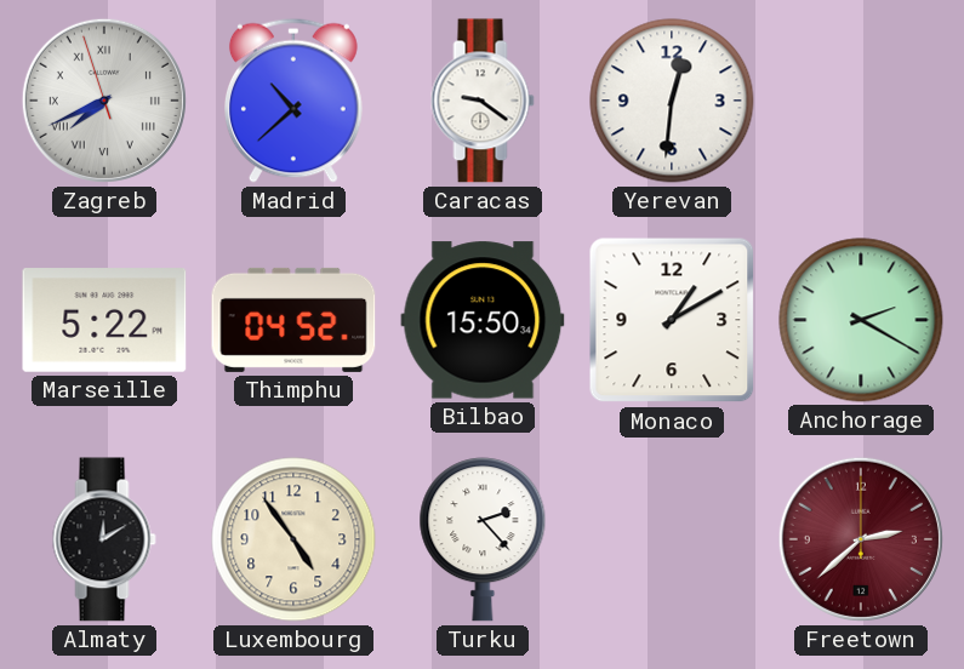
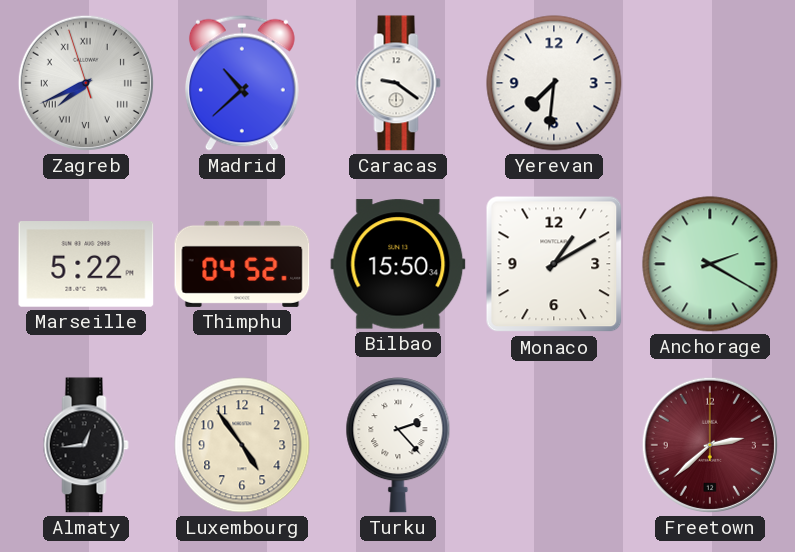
Yerevan: 12:31 -> 7:31 (554, 83)
Almaty: 12:10 -> 12:44 (86, 445)
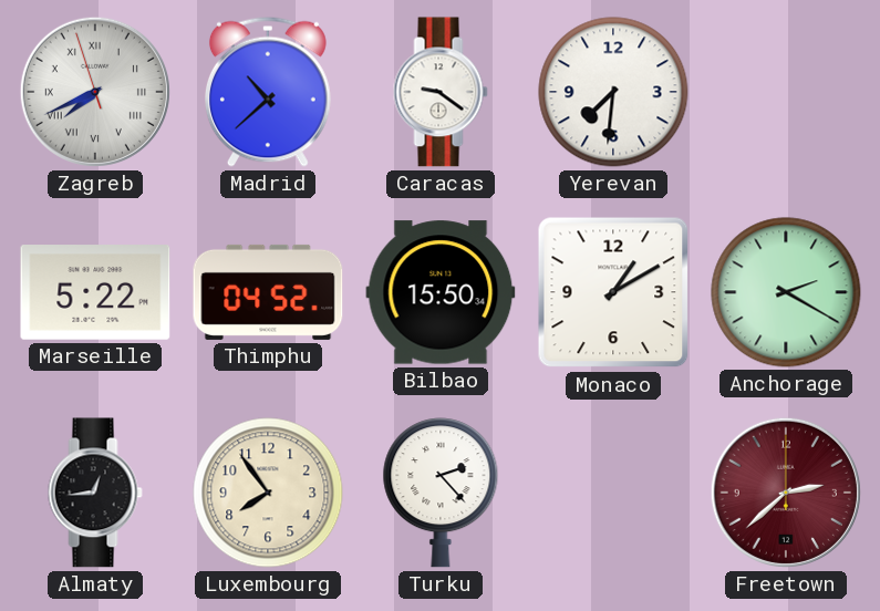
Luxembourg: 4:54 -> 7:54 (268, 493)
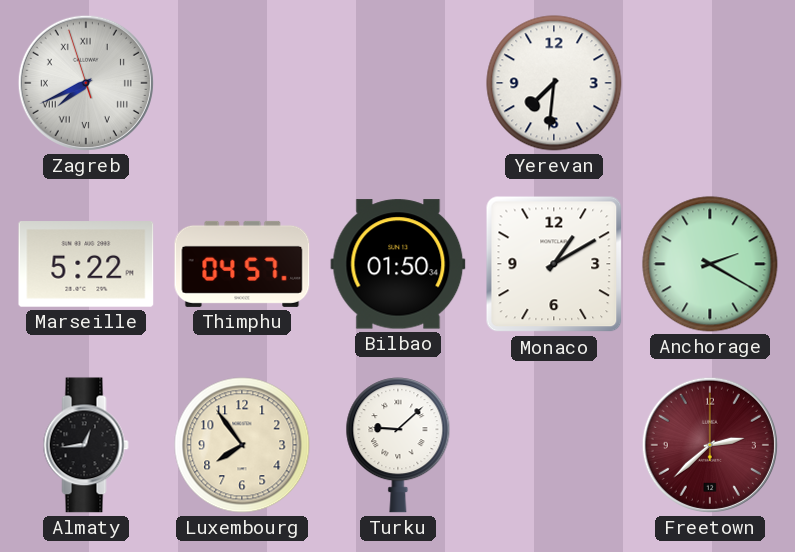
Madrid: 10:38 -> none (268, 92)
Caracas: 9:21 -> none (441, 92)
Thimphu: 04:52 -> 04:57 (242, 264)
Bilbao: 15:50 -> 01:50 (398, 264)
Turku: 2:23 -> 9:08 (398, 445)
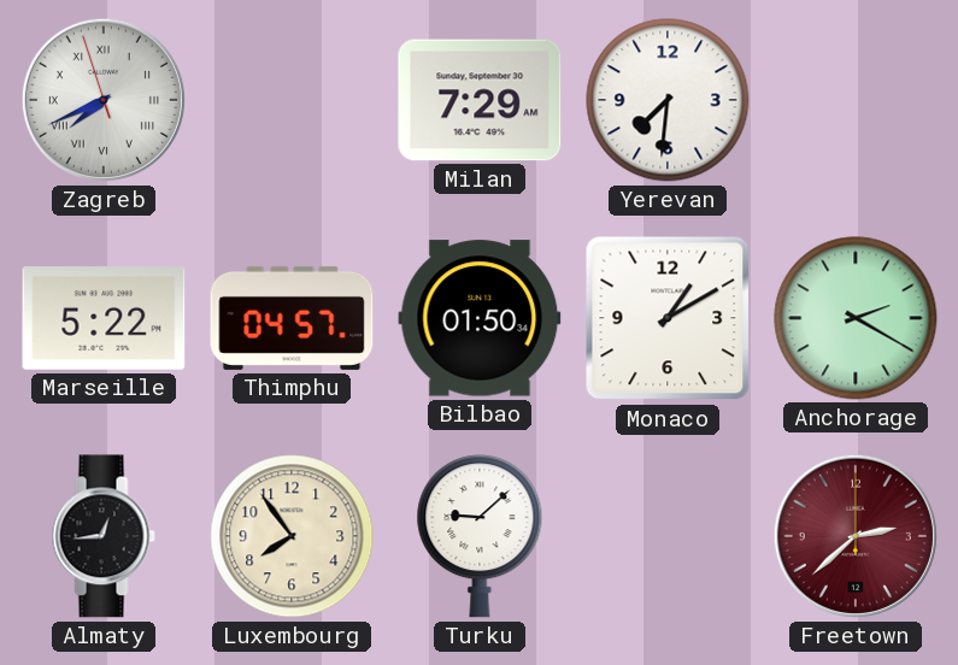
Milan: none -> 7:29 (480, 100)
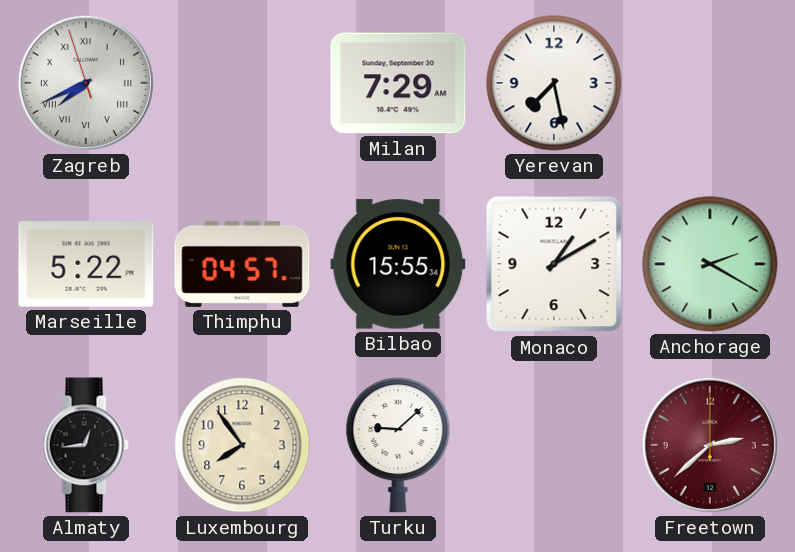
Yerevan: 7:31 -> 7:28 (554, 83)
Bilbao: 01:50 -> 15:55 (398, 264)
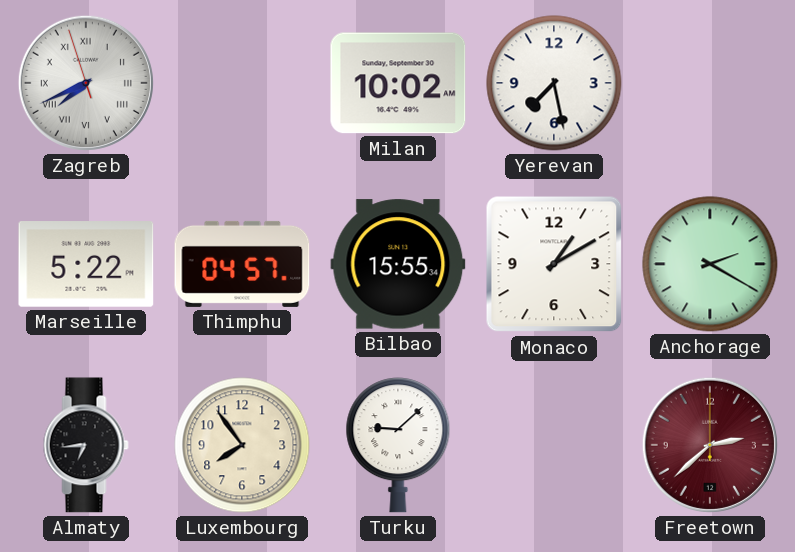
Milan: 7:29 -> 10:02 (398, 83)
Almaty: 12:44 -> 6:44 (86, 445)
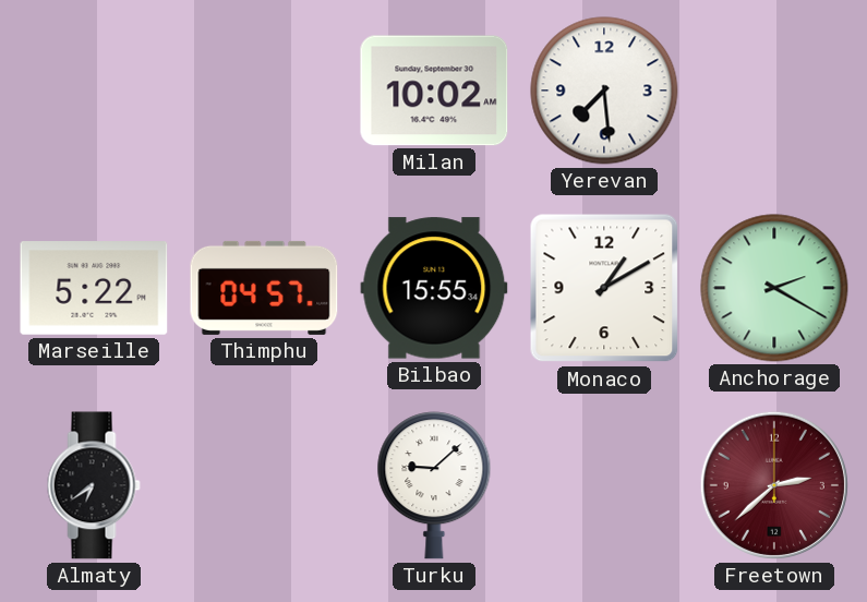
Zagreb: 7:40 -> none (86, 83)
Yerevan: 7:28 -> 7:29 (604, 91)
Almaty: 6:44 -> 6:39 (94, 485)
Luxembourg: 7:54 -> none (242, 445)
